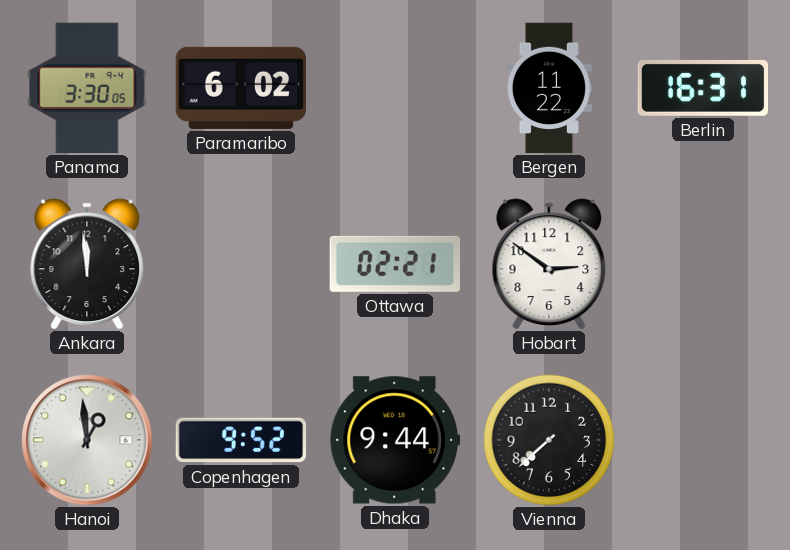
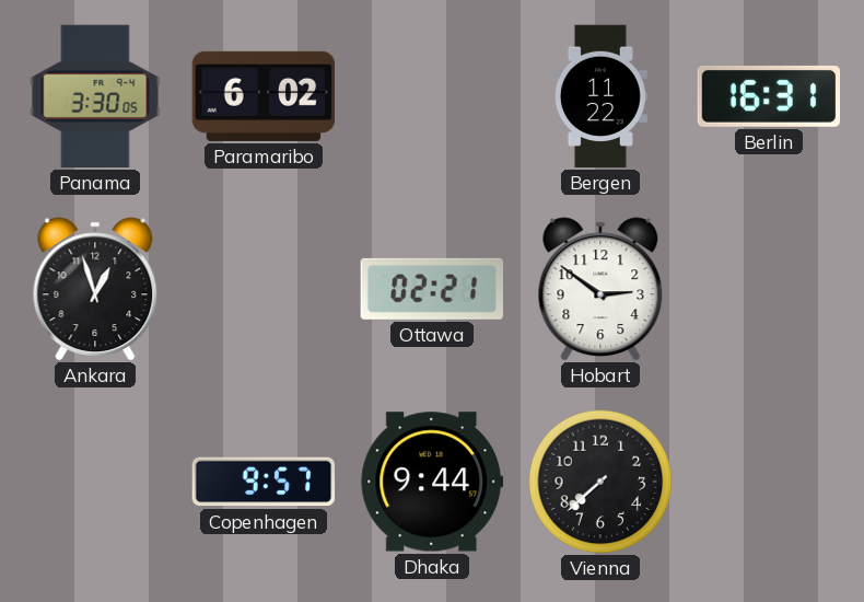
Ankara: 11:59 -> 12:57 (95, 289)
Hanoi: 12:59 -> none (87, 440)
Copenhagen: 9:52 -> 9:57 (264, 482)
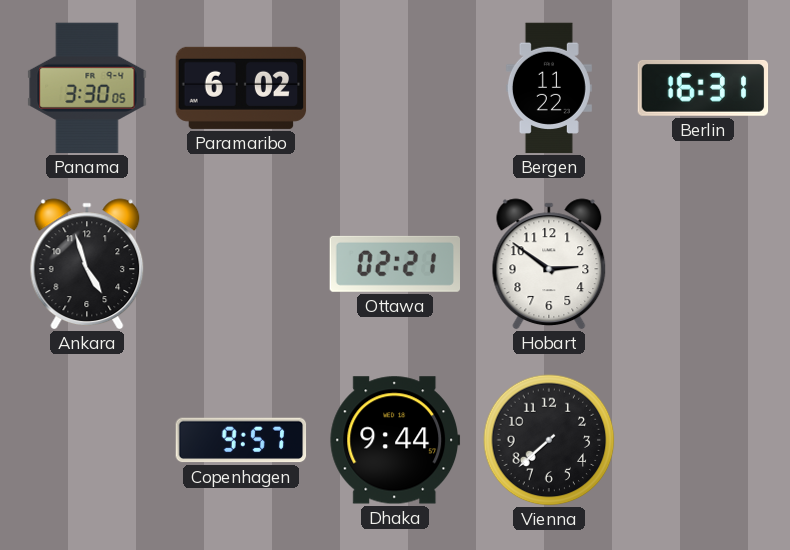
Ankara: 12:57 -> 4:57 (87, 264)
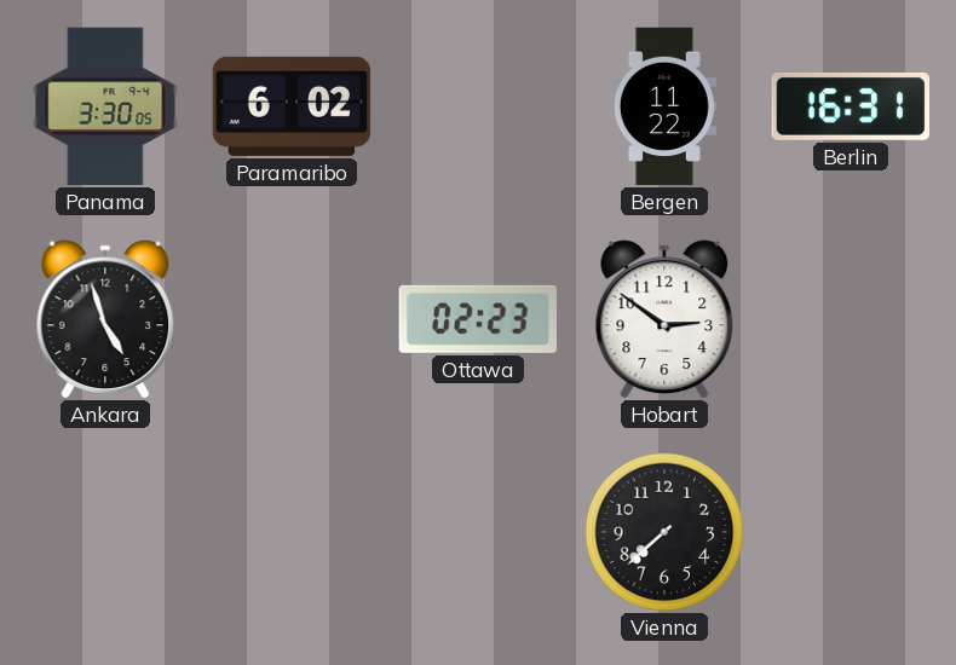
Ottawa: 02:21 -> 02:23 (477, 319)
Copenhagen: 9:57 -> none (241, 440)
Dhaka: 9:44 -> none (395, 440)
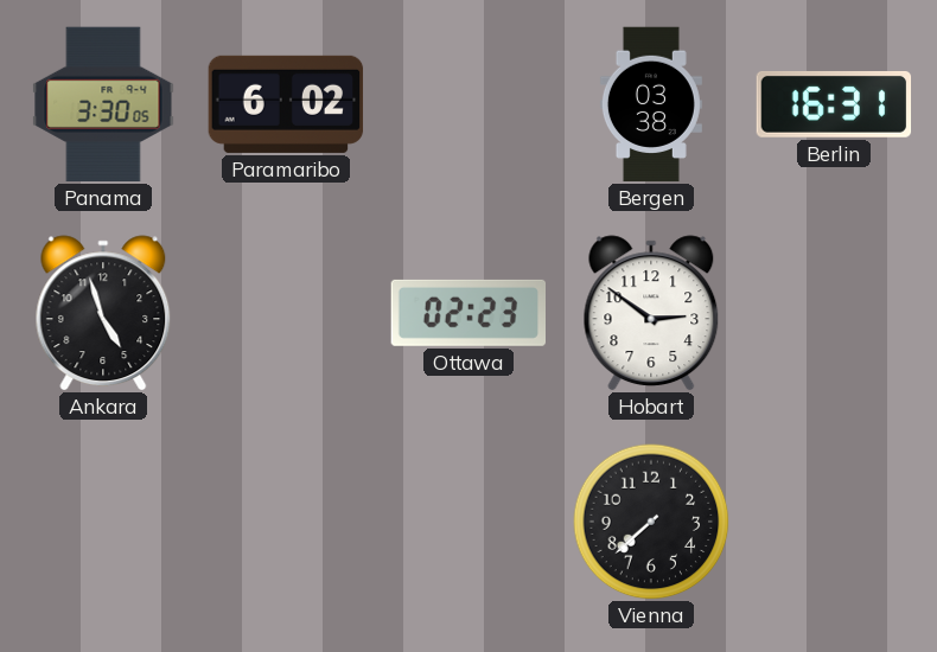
Bergen: 11:22 -> 03:38 (651, 104)
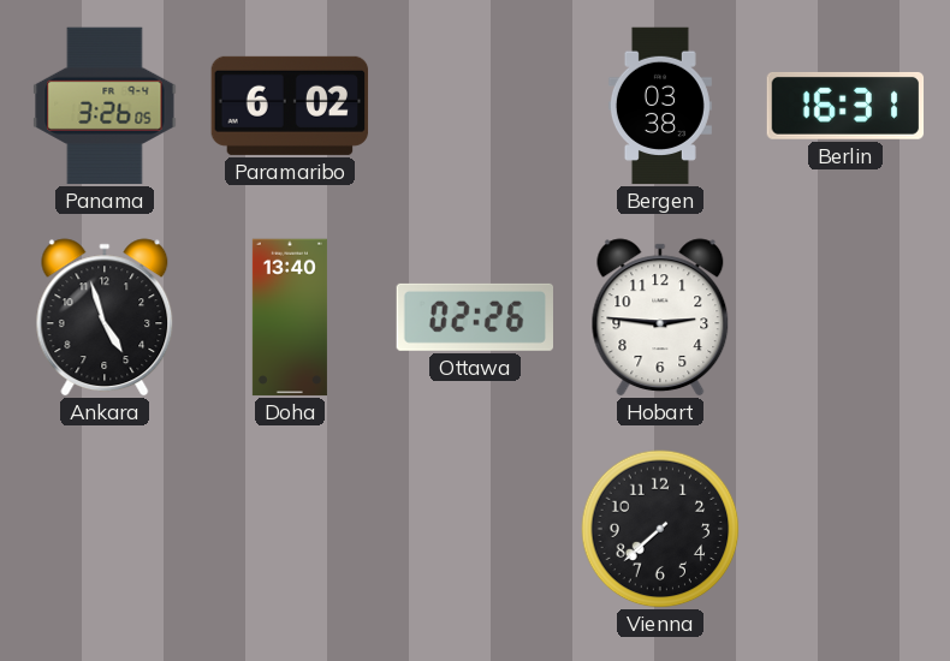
Panama: 3:30 -> 3:26 (105, 106)
Doha: none -> 13:40 (290, 317)
Ottawa: 02:23 -> 02:26 (474, 317)
Hobart: 2:51 -> 2:46 (660, 317)
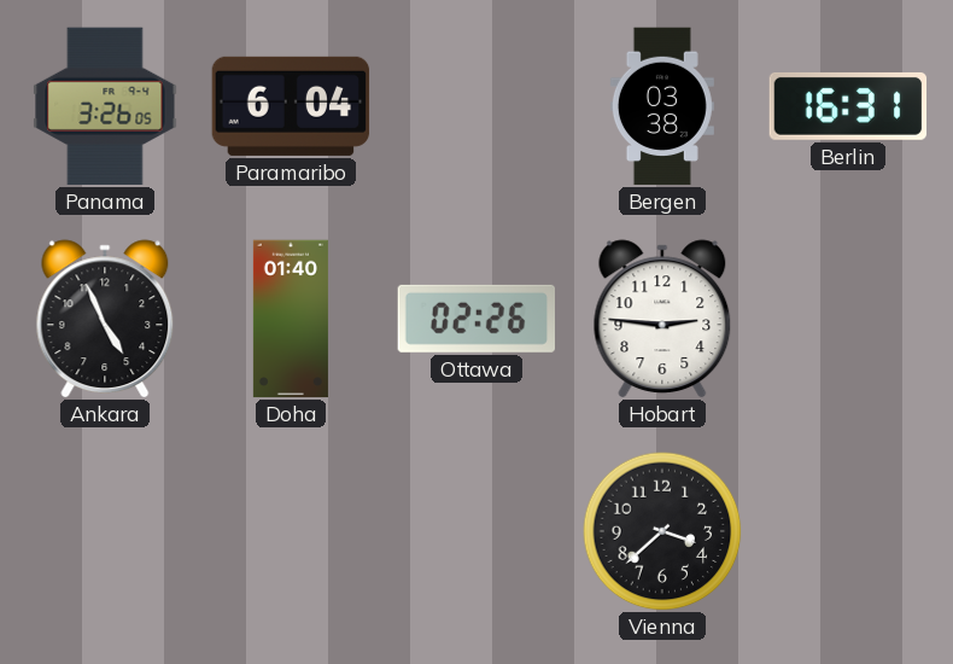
Paramaribo: 6:02 -> 6:04 (291, 106)
Ankara: 4:57 -> 4:56 (105, 319)
Doha: 13:40 -> 01:40 (291, 319)
Vienna: 7:38 -> 3:38 (662, 531)
